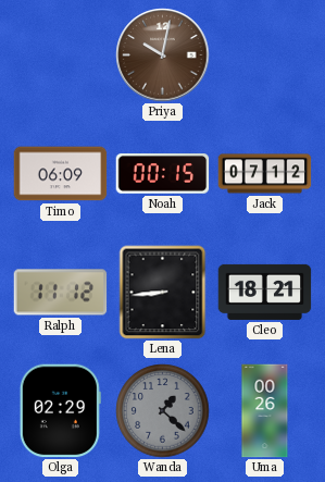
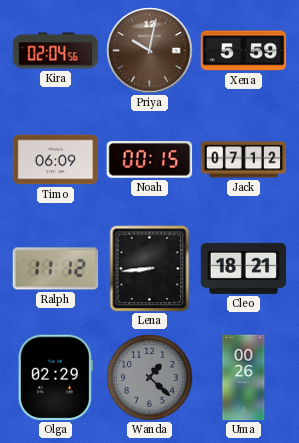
Kira: none -> 02:04 (56, 51)
Xena: none -> 5:59 (244, 51)
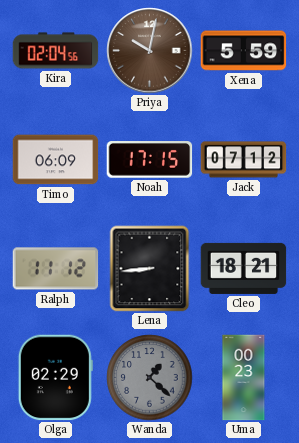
Noah: 00:15 -> 17:15 (150, 160)
Uma: 00:26 -> 00:23 (244, 378)
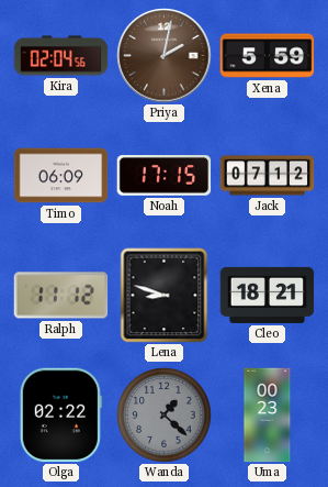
Priya: 10:02 -> 2:02 (165, 56)
Lena: 8:44 -> 8:48 (165, 296)
Olga: 02:29 -> 02:22 (60, 416)
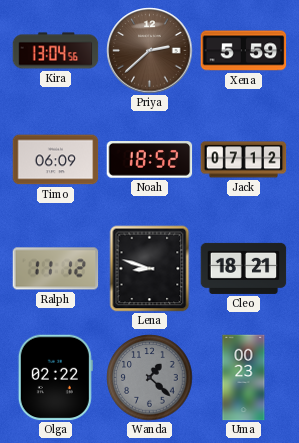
Kira: 02:04 -> 13:04 (56, 51)
Priya: 2:02 -> 2:38 (150, 51)
Noah: 17:15 -> 18:52 (150, 160)
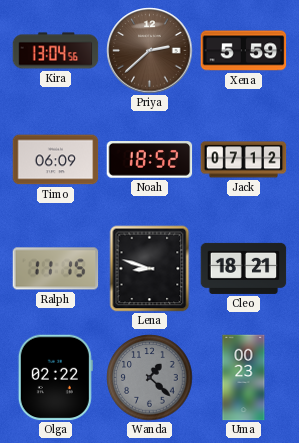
Ralph: 11:12 -> 11:15 (56, 269)
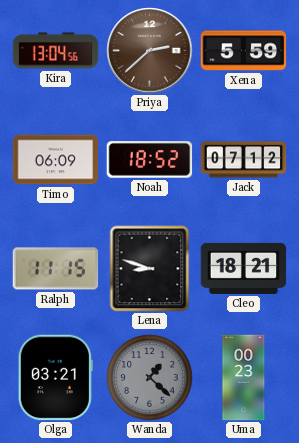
Olga: 02:22 -> 03:21 (55, 378)
